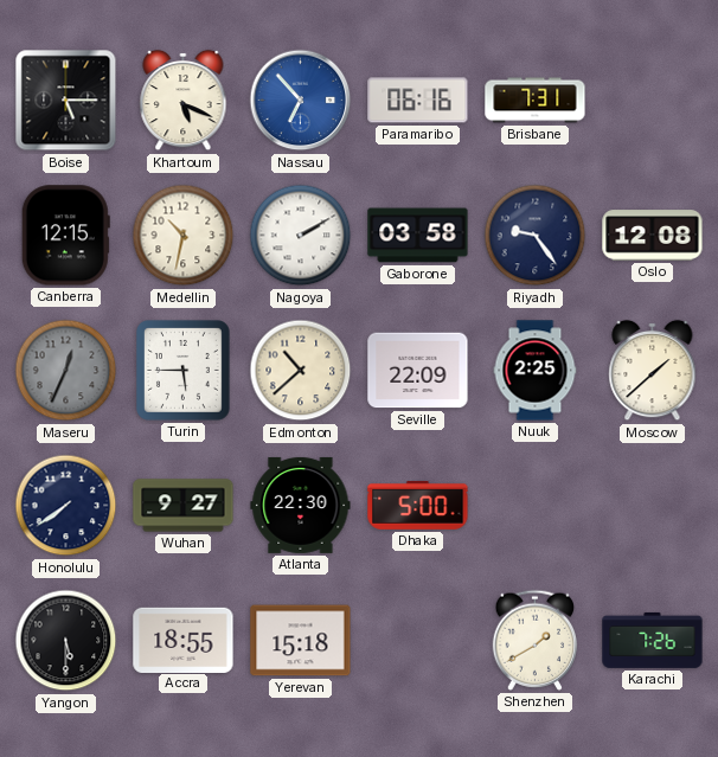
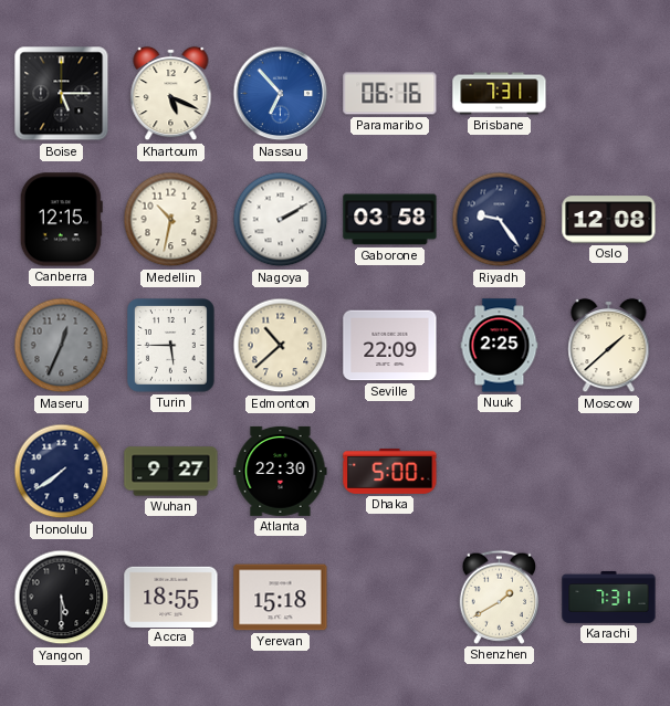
Karachi: 7:26 -> 7:31 (609, 597)
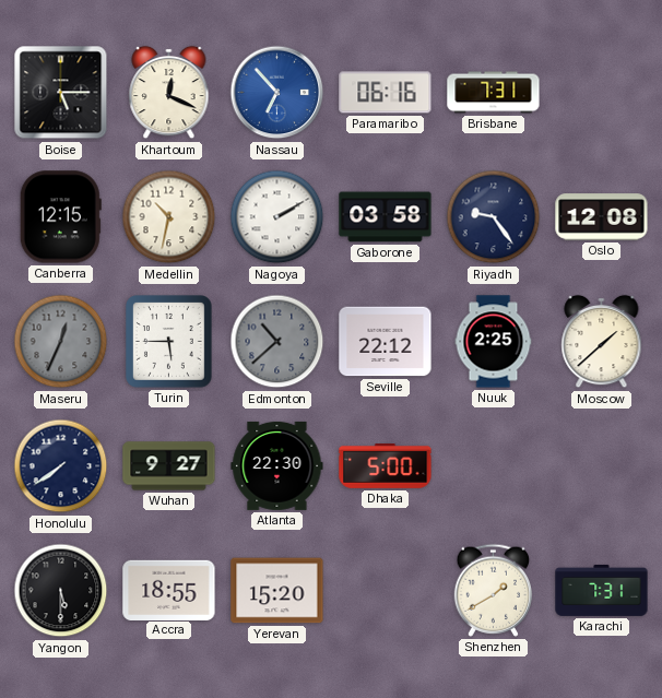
Khartoum: 5:19 -> 12:19 (169, 93)
Edmonton dial: cream -> grey (277, 342)
Seville: 22:09 -> 22:12 (386, 342)
Yerevan: 15:18 -> 15:20 (277, 591)
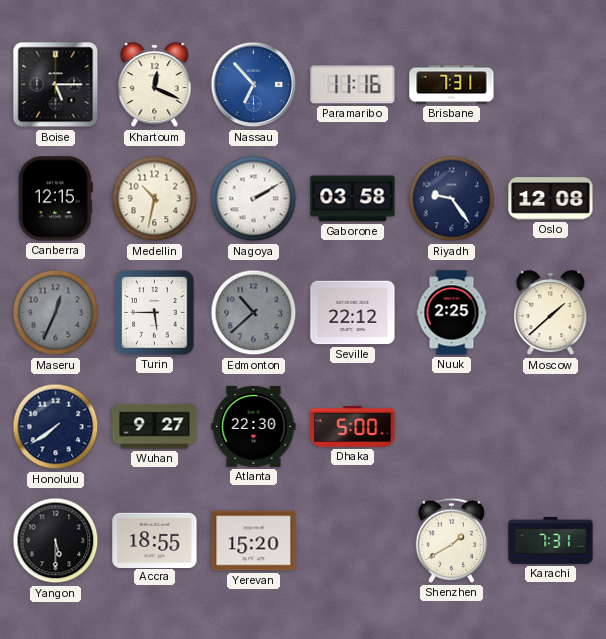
Paramaribo: 06:16 -> 11:16 (353, 85)
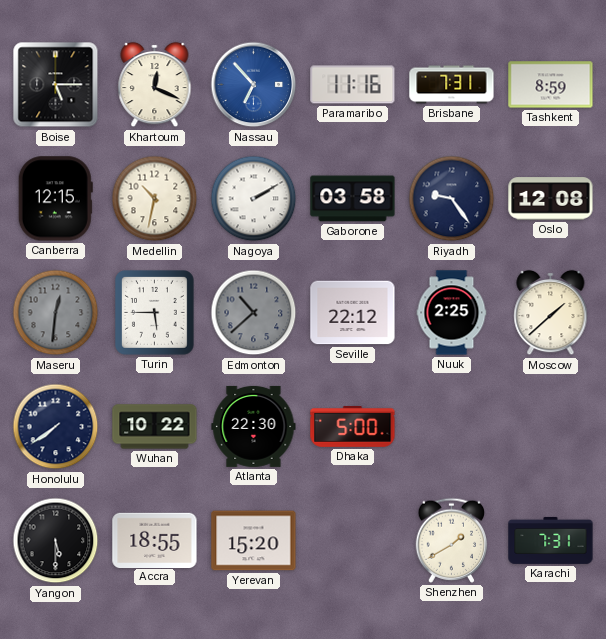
Tashkent: none -> 8:59 (551, 85)
Maseru: 12:34 -> 12:31 (56, 313)
Wuhan: 9:27 -> 10:22 (155, 427)
